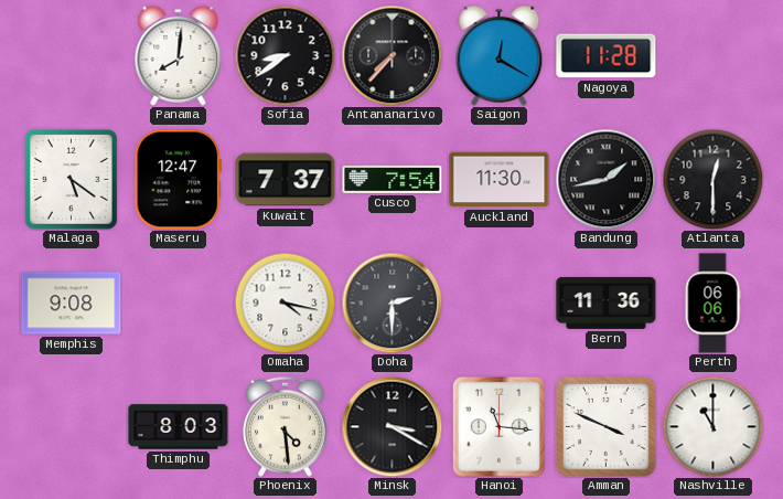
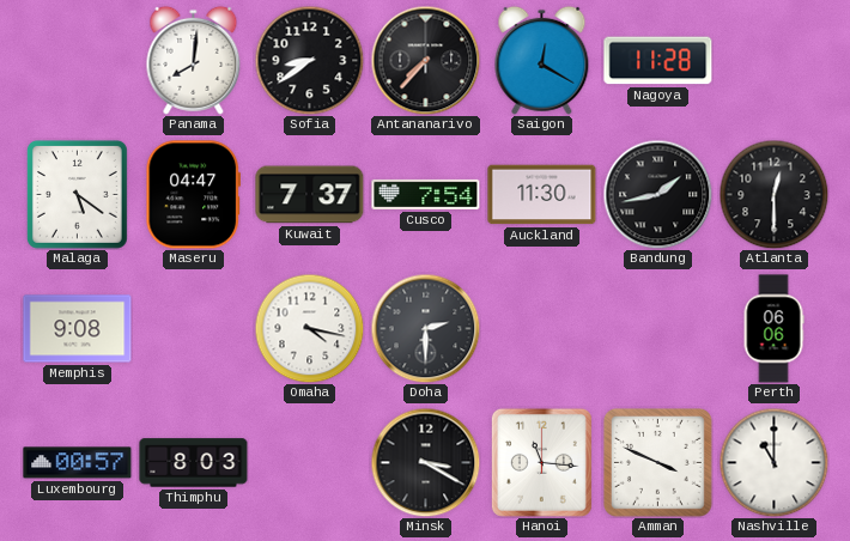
Maseru: 12:47 -> 04:47 (193, 195)
Bern: 11:36 -> none (607, 302)
Luxembourg: none -> 00:57 (78, 463)
Phoenix: 4:29 -> none (286, 426)
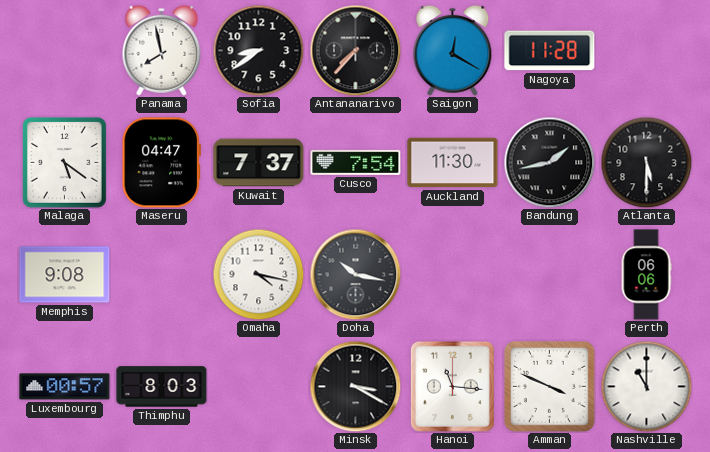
Panama: 8:01 -> 7:58 (162, 50)
Atlanta: 12:30 -> 5:30 (646, 162)
Doha: 2:30 -> 10:17 (355, 274)
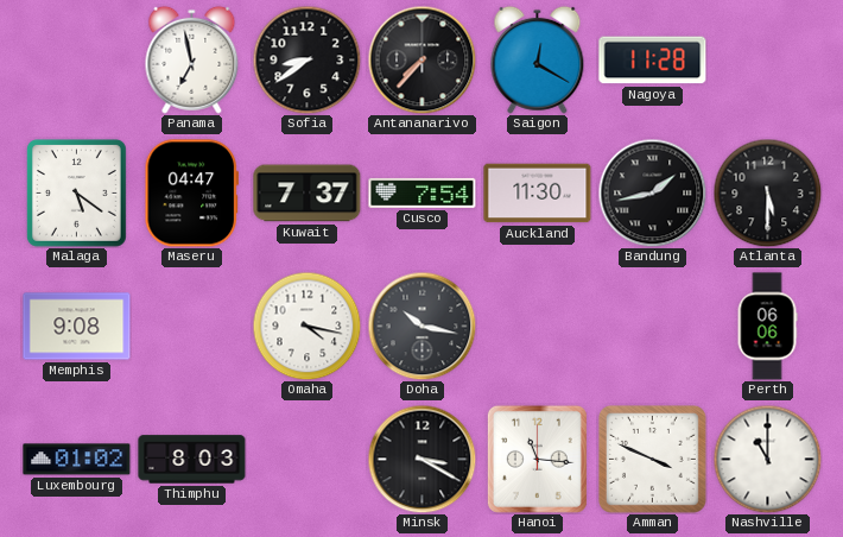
Panama: 7:58 -> 6:58 (192, 59)
Luxembourg: 00:57 -> 01:02 (77, 460)
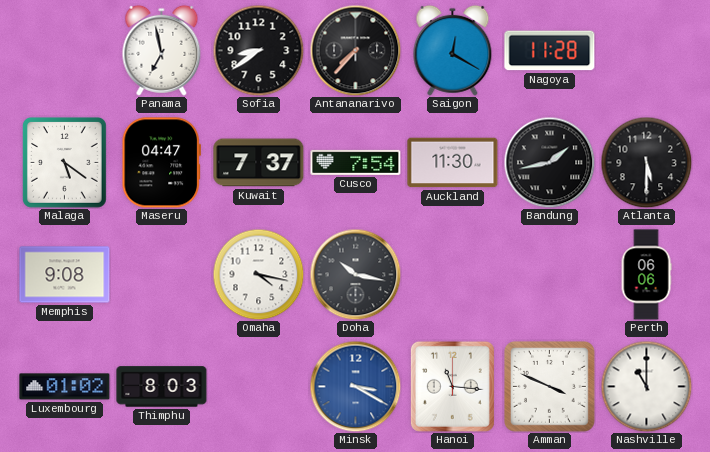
Minsk dial: black -> blue (355, 386)
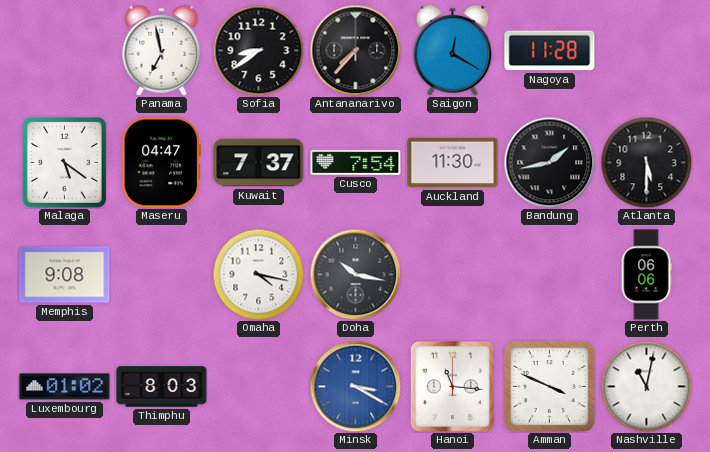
Nashville: 11:00 -> 11:02 (646, 386)
